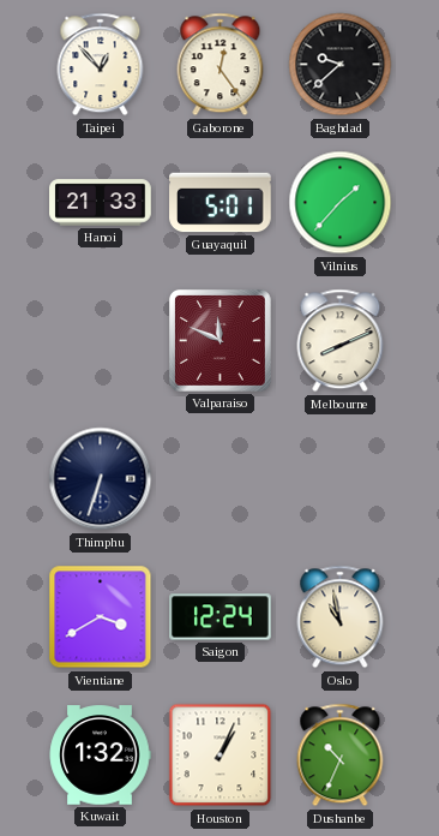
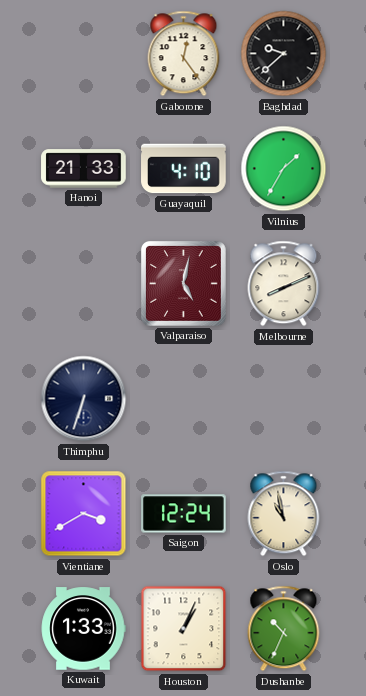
Taipei: 12:53 -> none (101, 65)
Guayaquil: 5:01 -> 4:10 (184, 169)
Vilnius: 1:37 -> 1:35 (284, 169)
Valparaiso: 11:49 -> 5:02 (183, 283)
Kuwait: 1:32 -> 1:33 (83, 629)
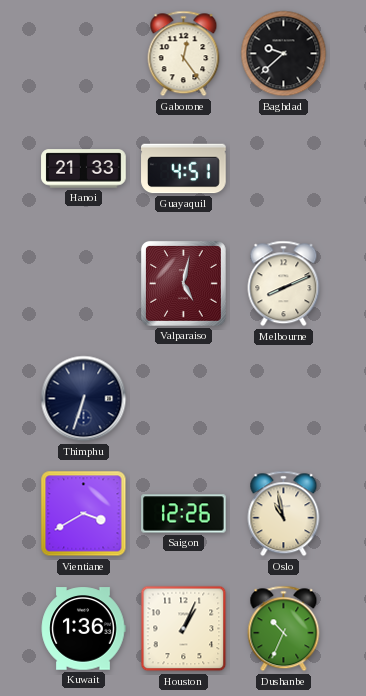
Guayaquil: 4:10 -> 4:51 (184, 169)
Vilnius: 1:35 -> none (284, 169)
Saigon: 12:24 -> 12:26 (184, 514)
Kuwait: 1:33 -> 1:36 (83, 629)
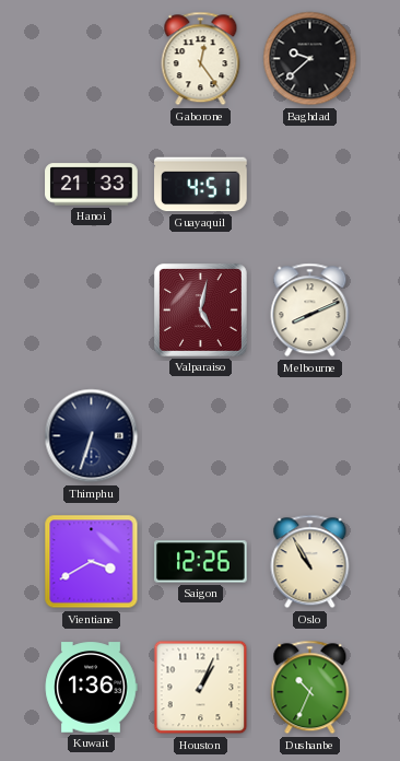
Oslo: 10:58 -> 10:55 (310, 562)
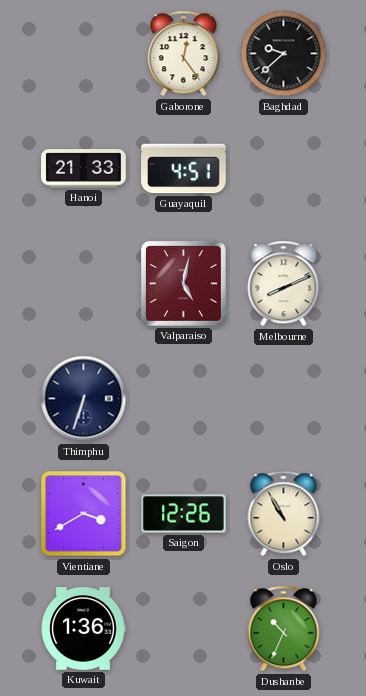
Houston: 1:04 -> none (201, 688)
